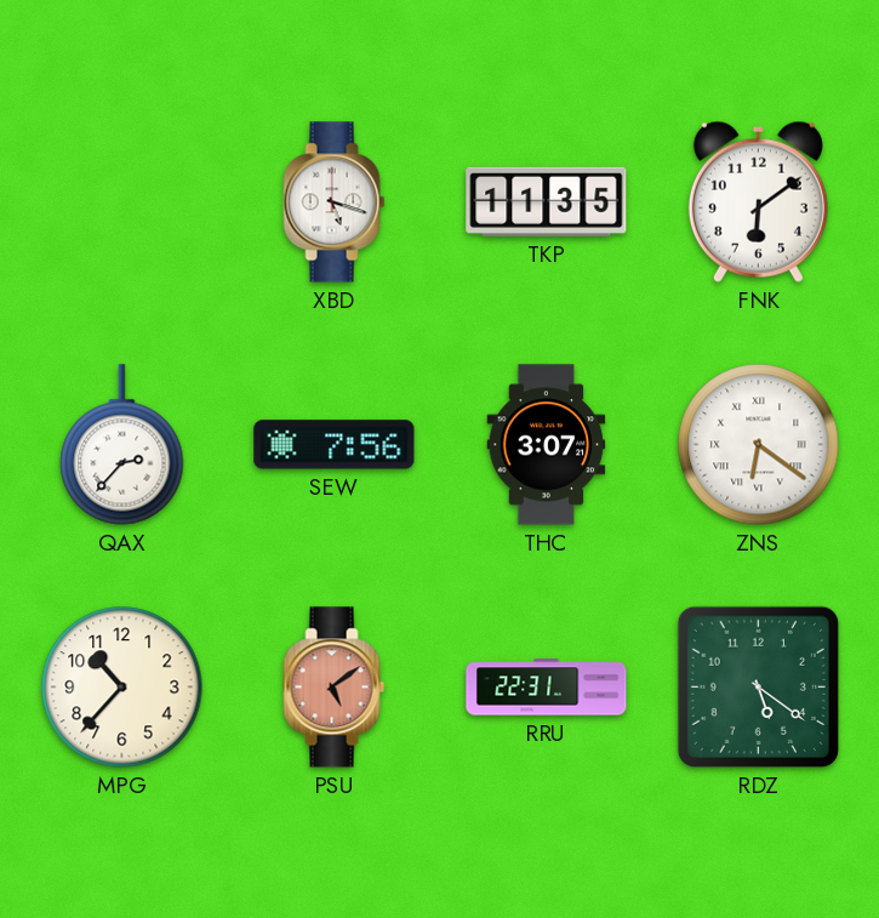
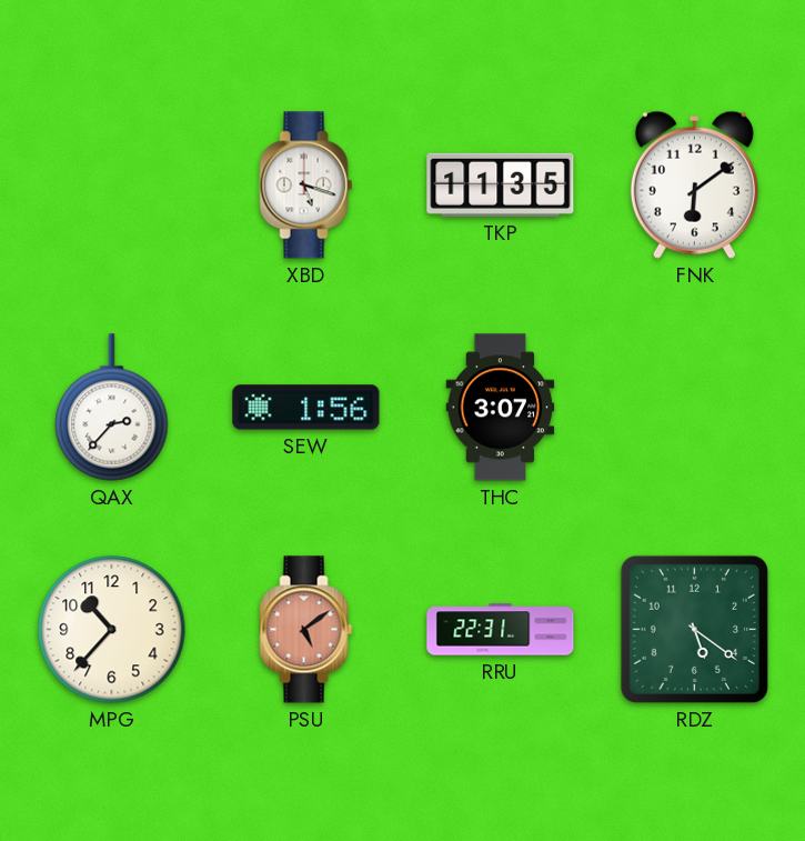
SEW: 7:56 -> 1:56 (306, 408)
ZNS: 6:21 -> none (759, 445)
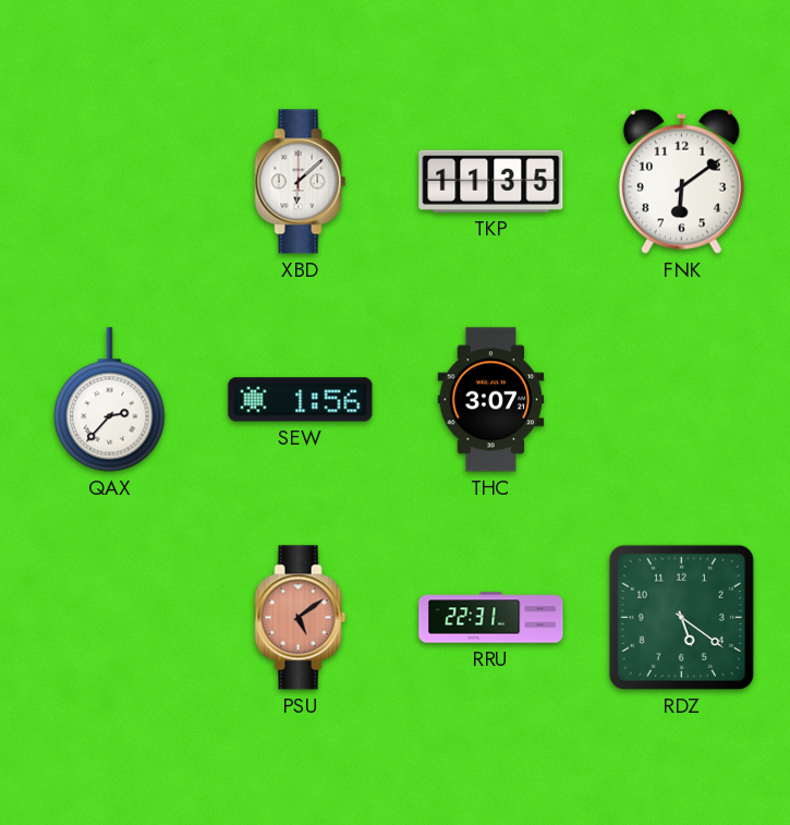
XBD: 5:18 -> 6:08 (301, 182)
MPG: 10:37 -> none (112, 630)
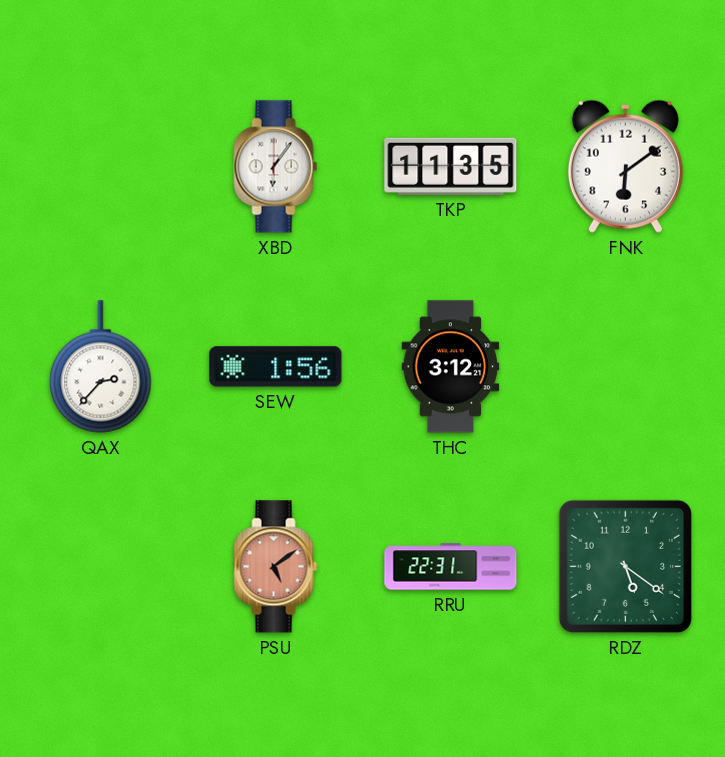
XBD: 6:08 -> 6:06 (276, 167)
THC: 3:07 -> 3:12 (451, 367)
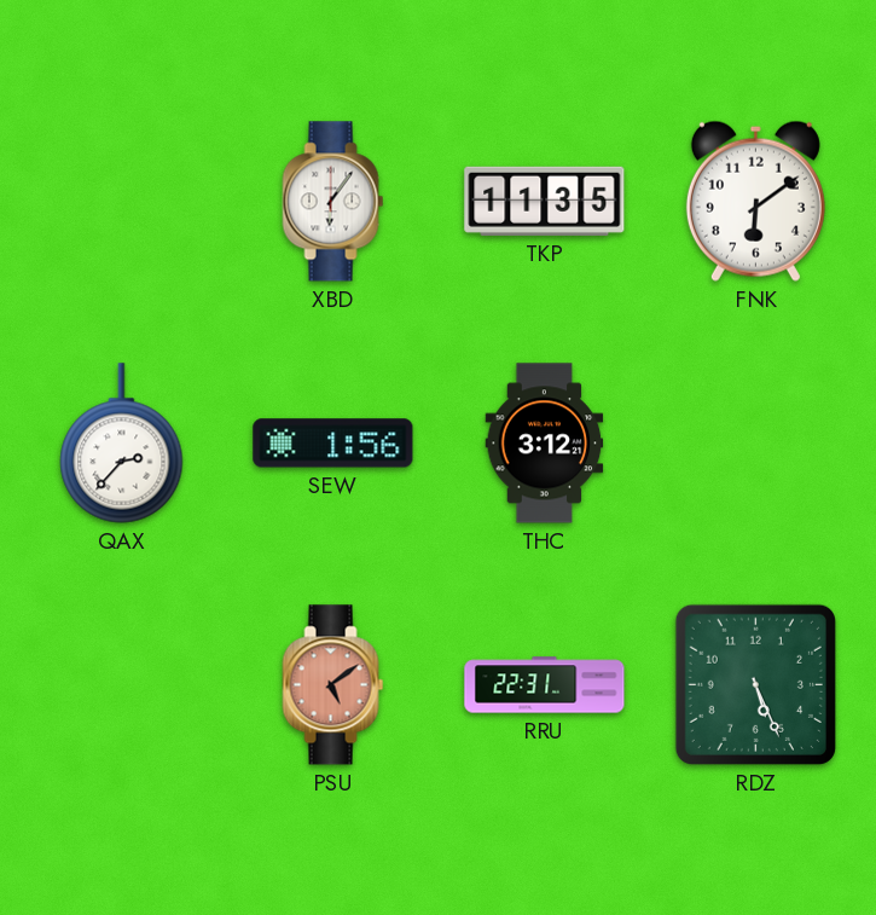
RDZ: 5:21 -> 5:26 (755, 684)
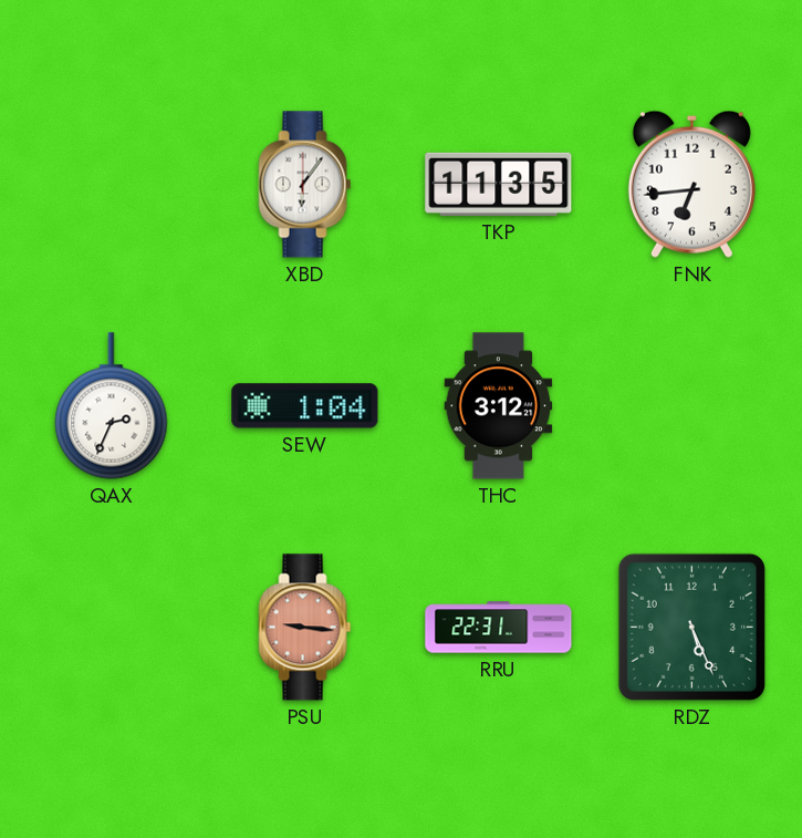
FNK: 6:09 -> 6:44 (691, 184)
QAX: 2:37 -> 2:34 (112, 406)
SEW: 1:56 -> 1:04 (305, 406)
PSU: 5:09 -> 9:16 (305, 628)
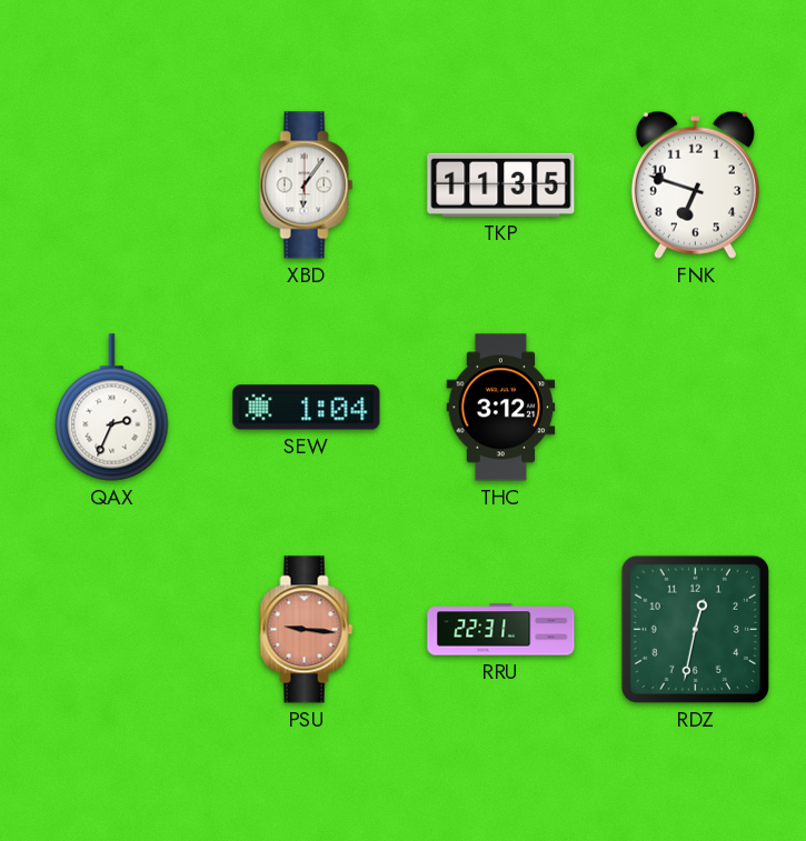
FNK: 6:44 -> 6:48 (695, 184)
RDZ: 5:26 -> 12:32 (695, 629)
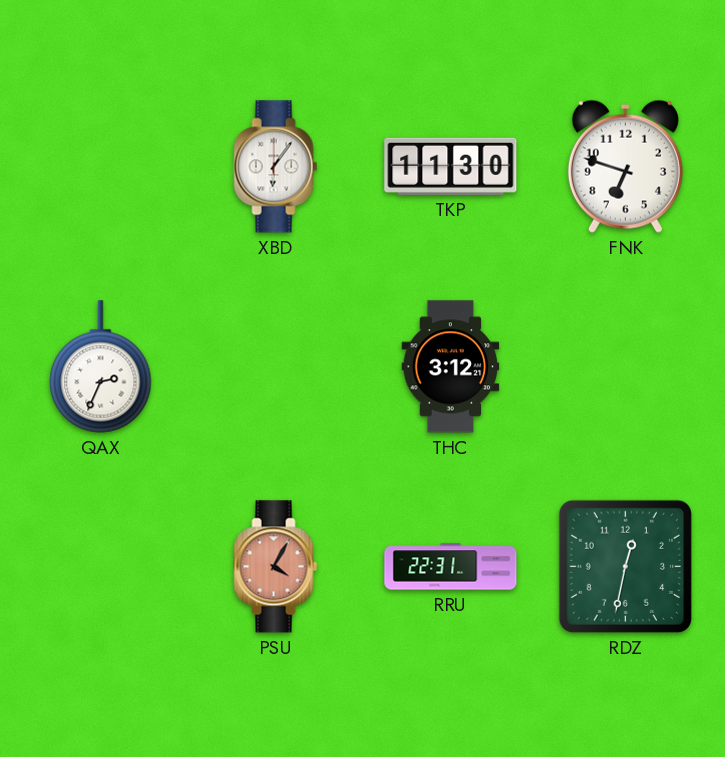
TKP: 11:35 -> 11:30 (451, 166)
SEW: 1:04 -> none (307, 408)
PSU: 9:16 -> 4:05 (276, 567)
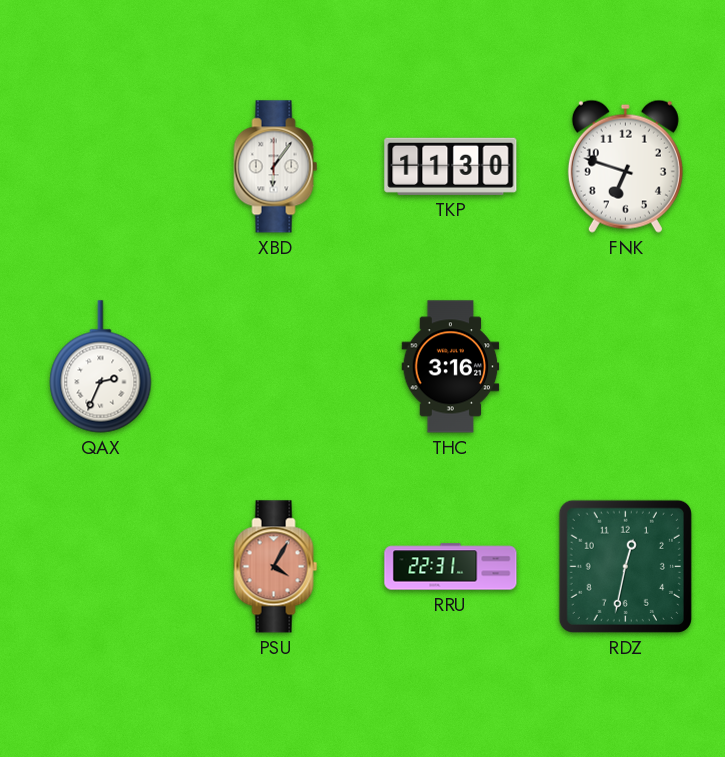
THC: 3:12 -> 3:16 (451, 367)
